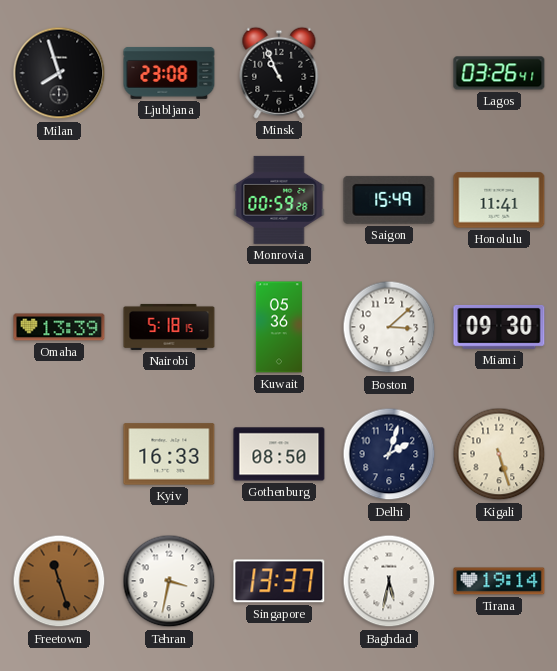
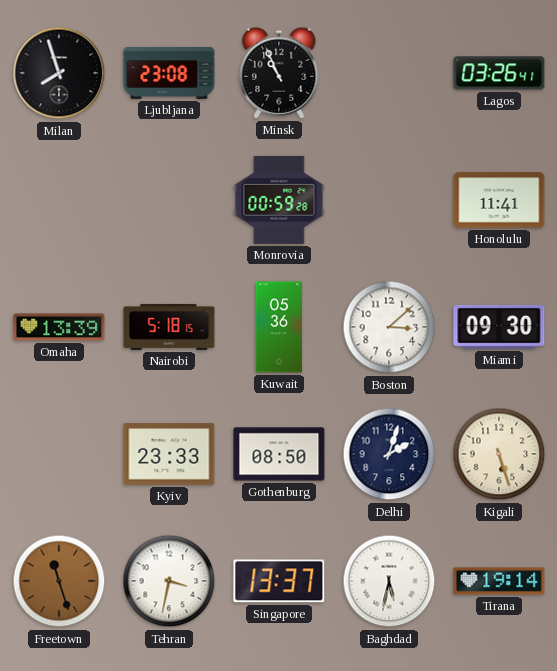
Saigon: 15:49 -> none (389, 200)
Kyiv: 16:33 -> 23:33 (169, 454)
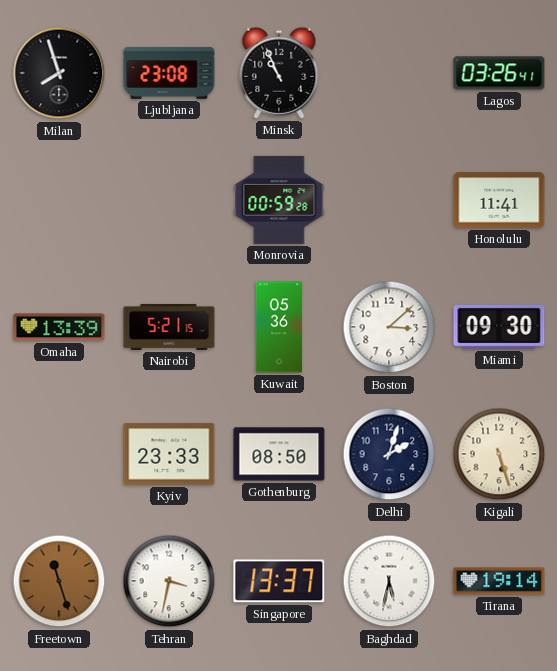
Nairobi: 5:18 -> 5:21 (169, 327)
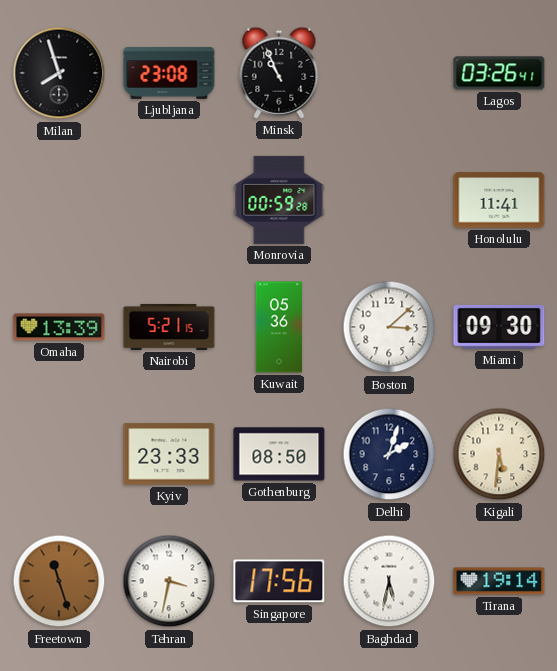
Kigali: 5:27 -> 5:31 (499, 454)
Singapore: 13:37 -> 17:56 (279, 581)
